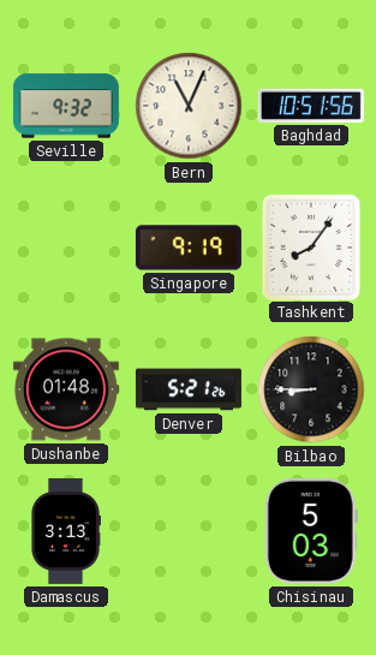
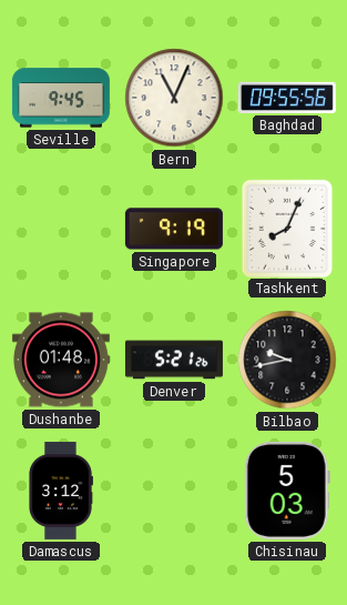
Seville: 9:32 -> 9:45 (61, 98)
Baghdad: 10:51 -> 09:55 (287, 98)
Tashkent: 8:06 -> 8:04 (286, 228)
Bilbao: 8:45 -> 9:43 (287, 360)
Damascus: 3:13 -> 3:12 (61, 491)
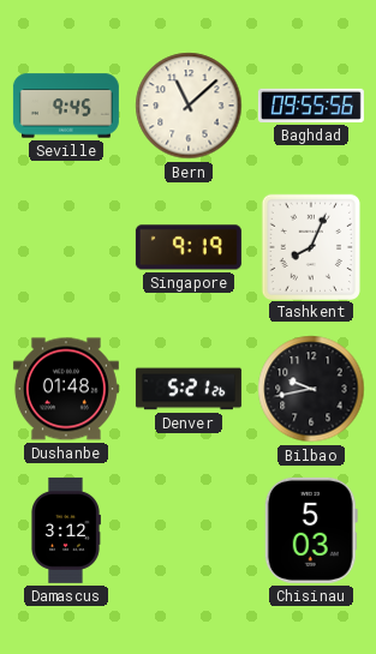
Bern: 11:04 -> 11:08 (189, 106)
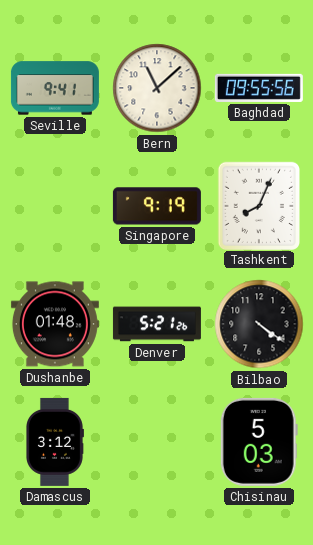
Seville: 9:45 -> 9:41 (55, 88)
Bilbao: 9:43 -> 4:21 (259, 324)
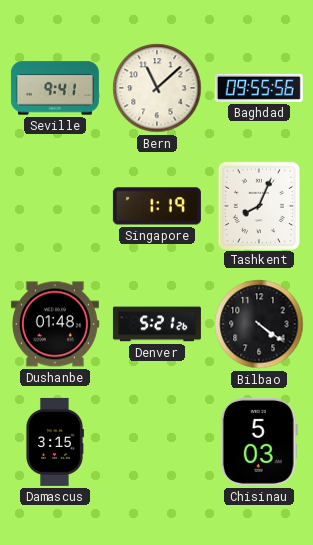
Singapore: 9:19 -> 1:19 (157, 206)
Damascus: 3:12 -> 3:15 (55, 442)
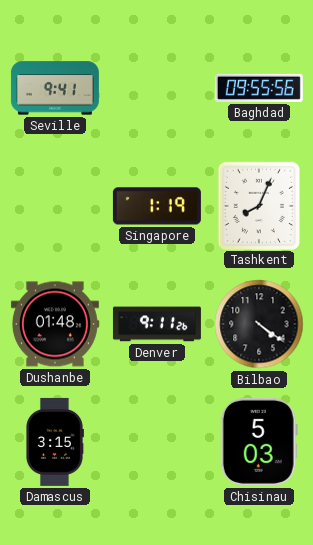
Bern: 11:08 -> none (157, 88)
Denver: 5:21 -> 9:11 (157, 324)
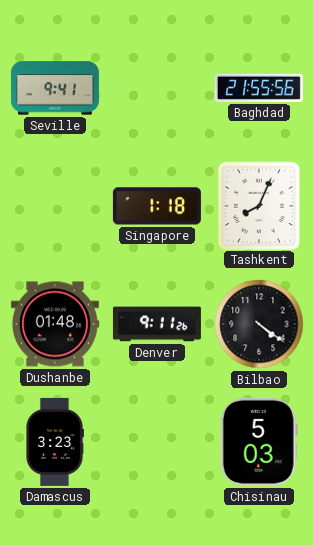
Baghdad: 09:55 -> 21:55 (259, 88)
Singapore: 1:19 -> 1:18 (157, 206)
Damascus: 3:15 -> 3:23 (55, 442)
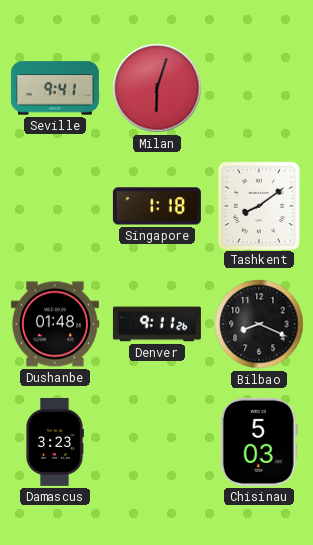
Milan: none -> 6:03 (157, 88)
Baghdad: 21:55 -> none (259, 88)
Tashkent: 8:04 -> 8:09 (258, 205)
Bilbao: 4:21 -> 8:19 (259, 324)
